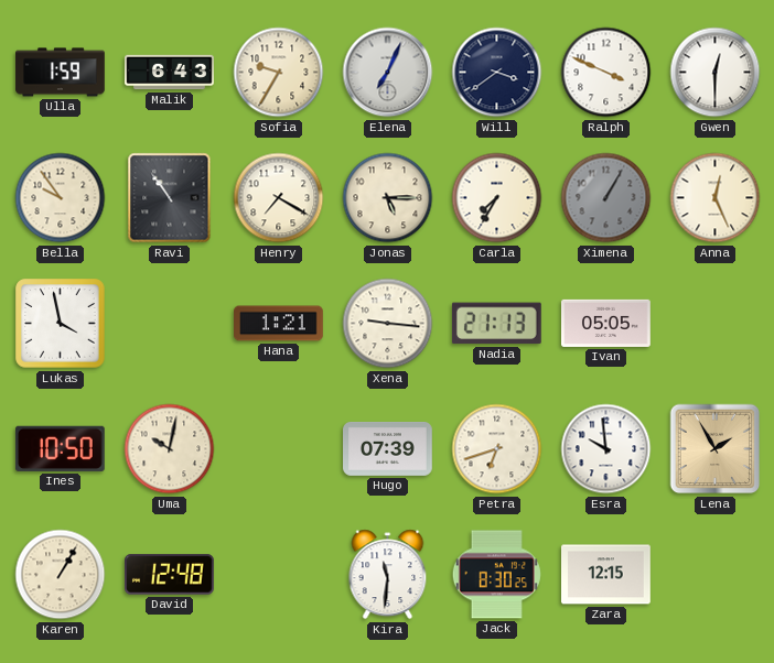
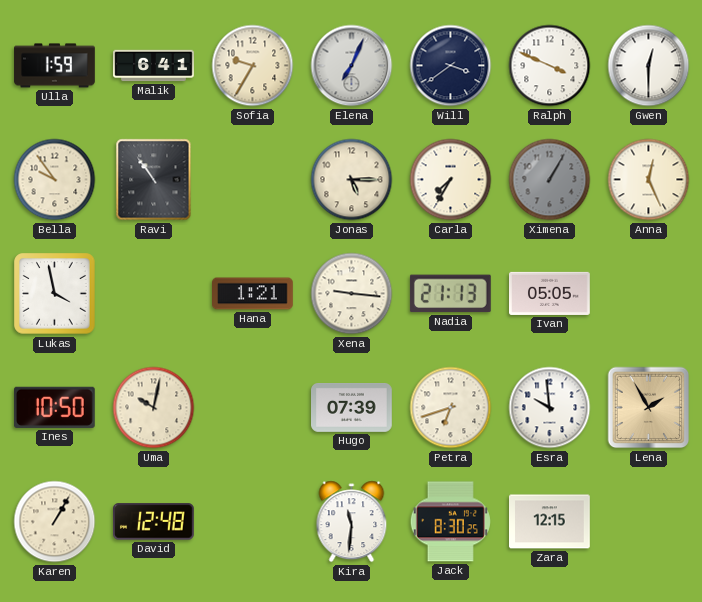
Malik: 6:43 -> 6:41 (154, 66)
Henry: 7:20 -> none (279, 198)
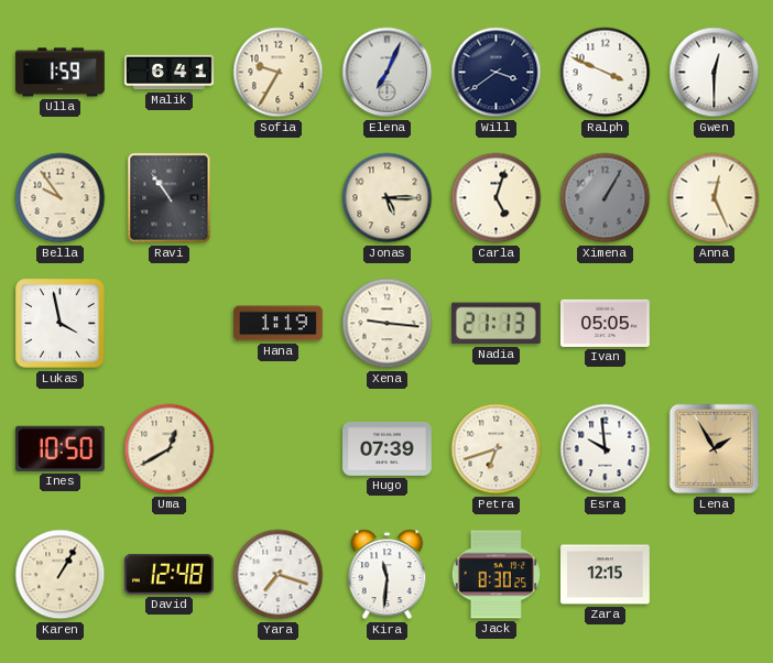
Carla: 7:35 -> 5:03 (497, 198)
Hana: 1:21 -> 1:19 (279, 324)
Uma: 10:02 -> 12:40 (170, 449)
Yara: none -> 7:18 (279, 575)
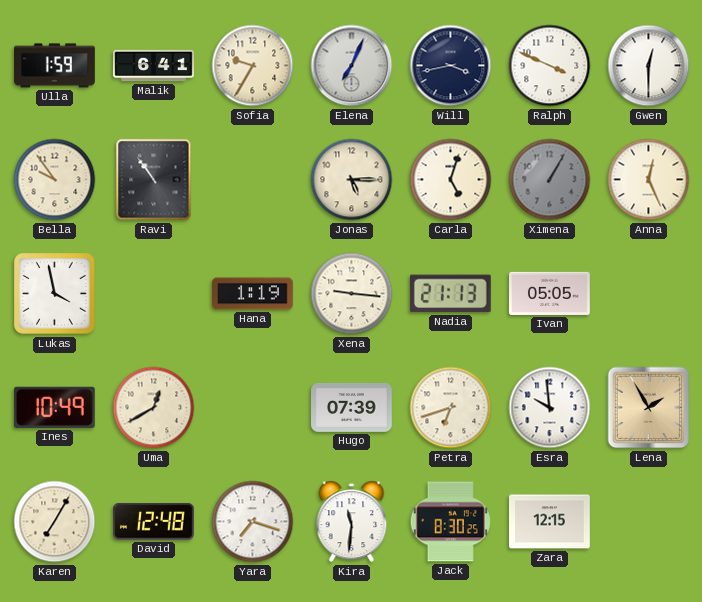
Will: 3:39 -> 3:43 (451, 66)
Ines: 10:50 -> 10:49 (54, 407)
Karen: 1:05 -> 7:05 (55, 522)
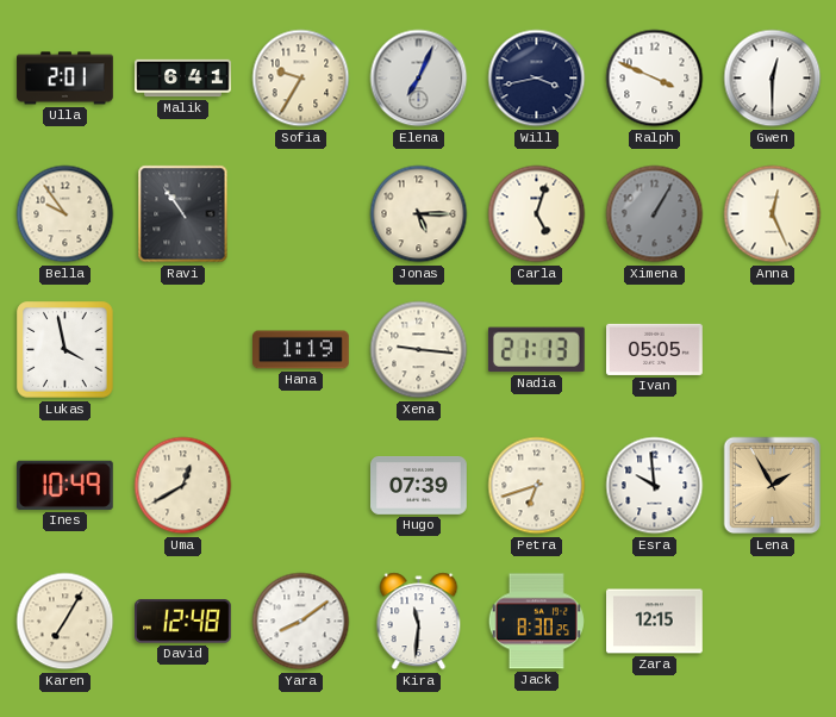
Ulla: 1:59 -> 2:01 (65, 79)
Yara: 7:18 -> 8:09 (301, 622)
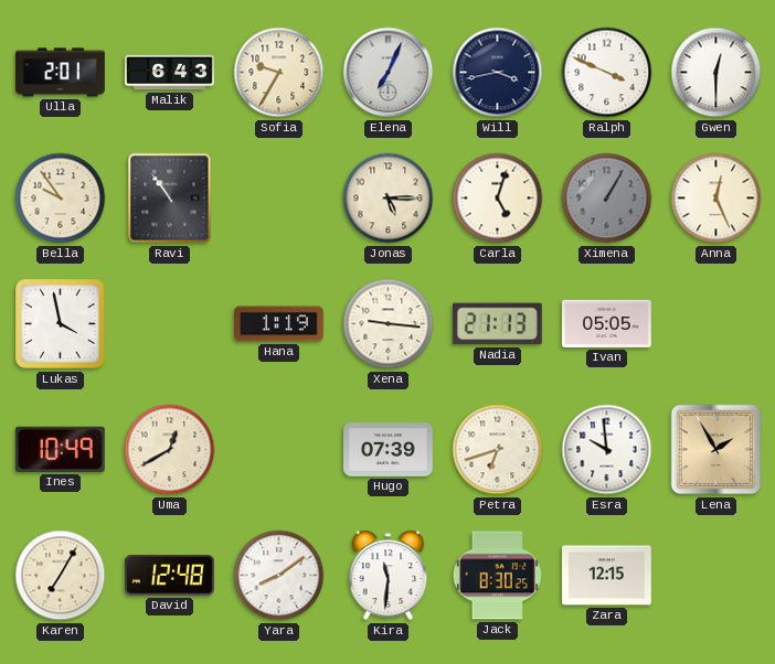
Malik: 6:41 -> 6:43 (170, 73)
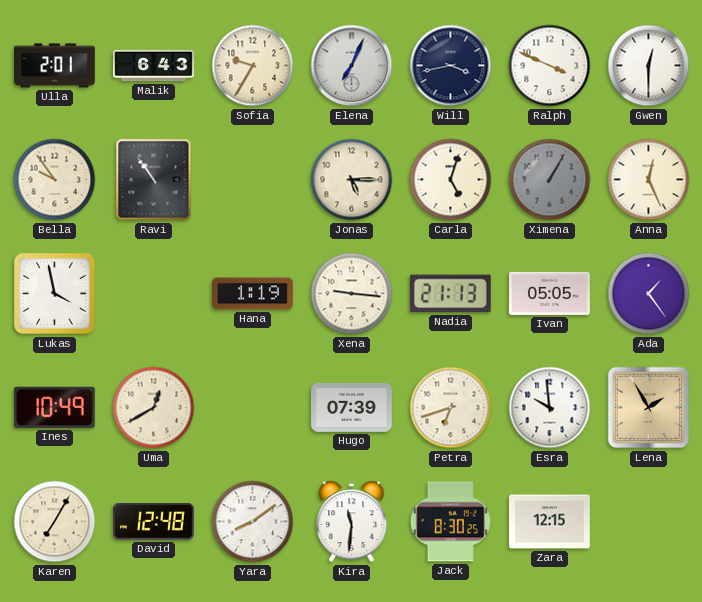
Ada: none -> 1:24 (649, 294)
